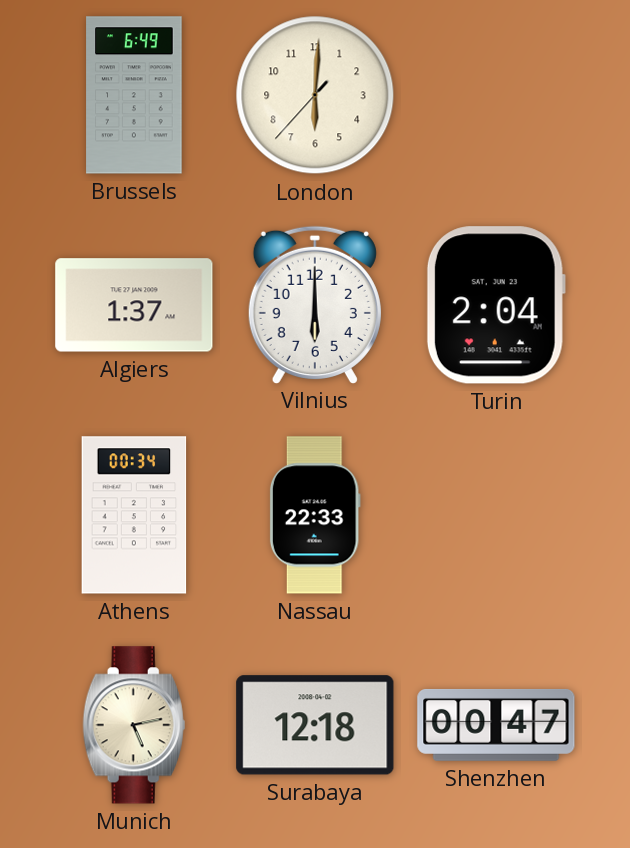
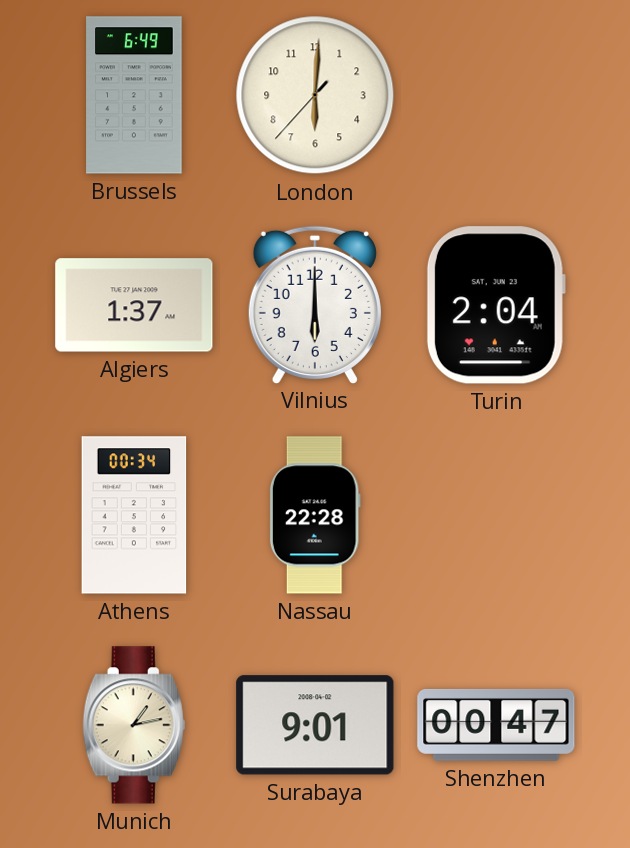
Nassau: 22:33 -> 22:28 (315, 515)
Munich: 5:13 -> 1:13 (134, 725)
Surabaya: 12:18 -> 9:01 (315, 725)
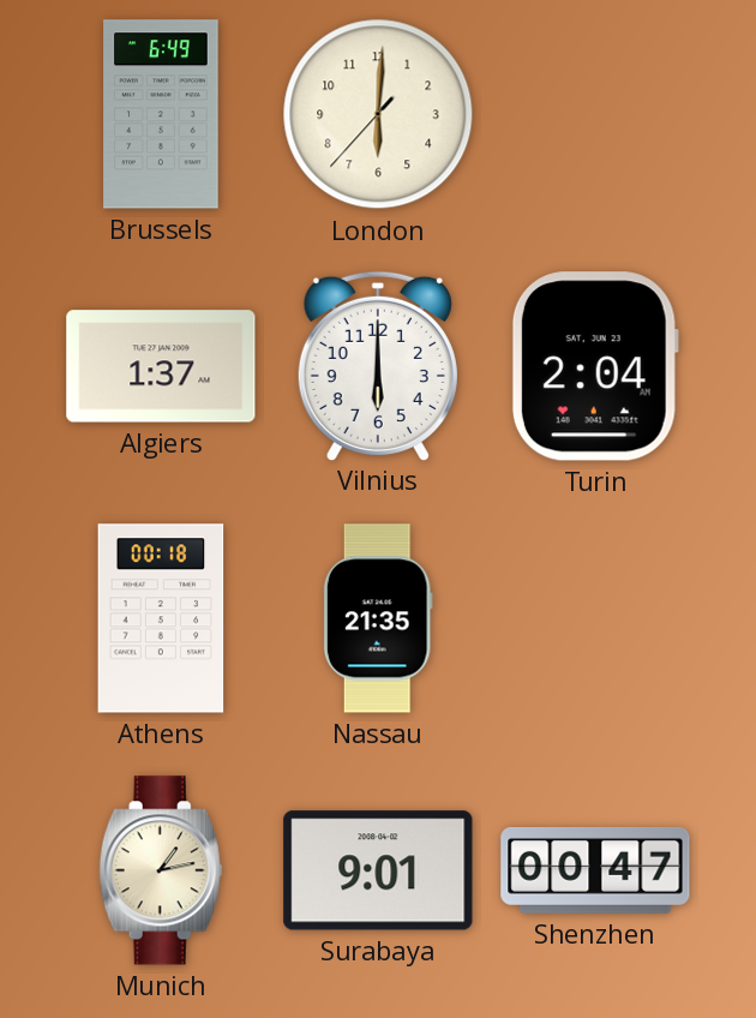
Athens: 00:34 -> 00:18 (161, 618)
Nassau: 22:28 -> 21:35 (378, 618)
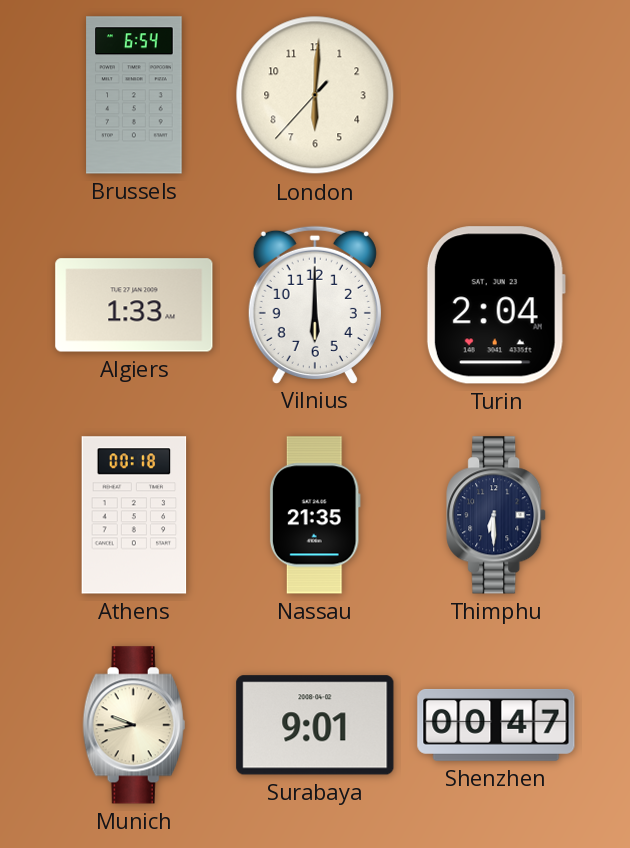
Brussels: 6:49 -> 6:54 (134, 95)
Algiers: 1:37 -> 1:33 (134, 305)
Thimphu: none -> 6:30 (497, 515)
Munich: 1:13 -> 9:43 (134, 725)
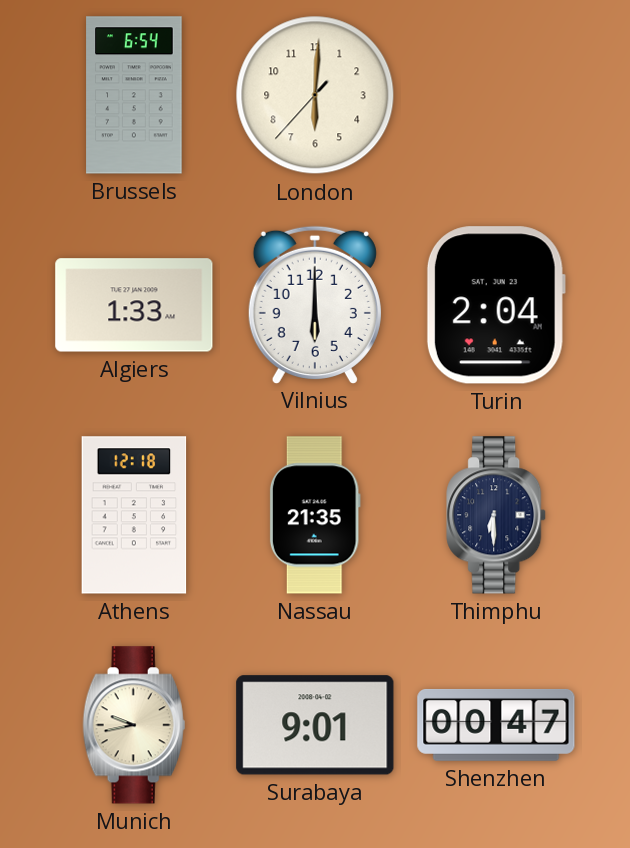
Athens: 00:18 -> 12:18 (134, 515)
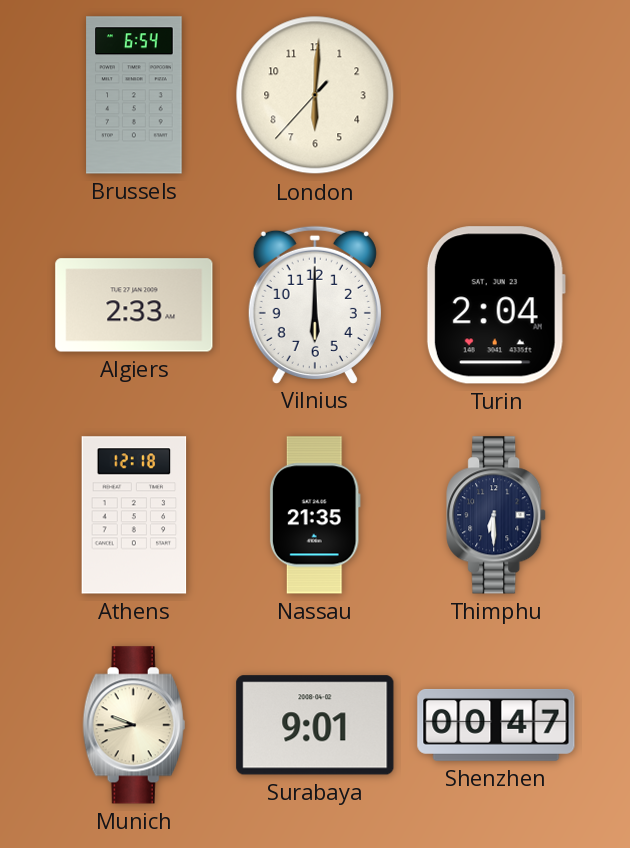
Algiers: 1:33 -> 2:33 (134, 305)
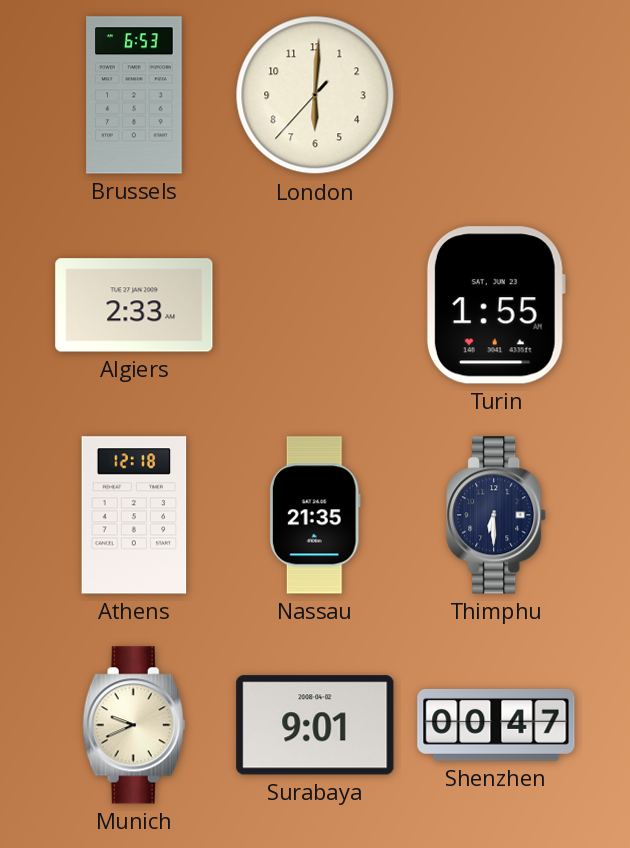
Brussels: 6:54 -> 6:53 (134, 95)
Vilnius: 6:00 -> none (315, 304)
Turin: 2:04 -> 1:55 (496, 305)
Munich: 9:43 -> 9:41 (134, 725)
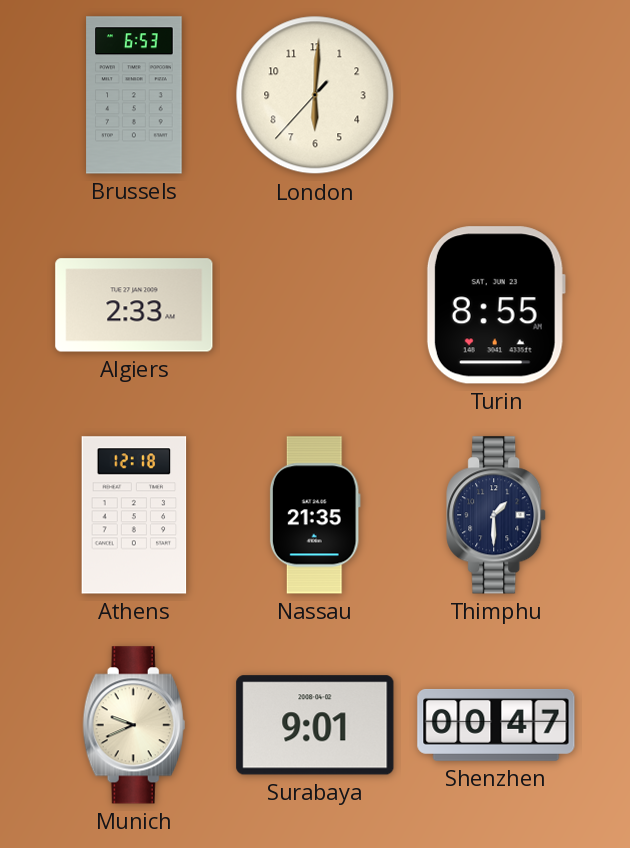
Turin: 1:55 -> 8:55 (496, 305)
Thimphu: 6:30 -> 1:30 (497, 515)
